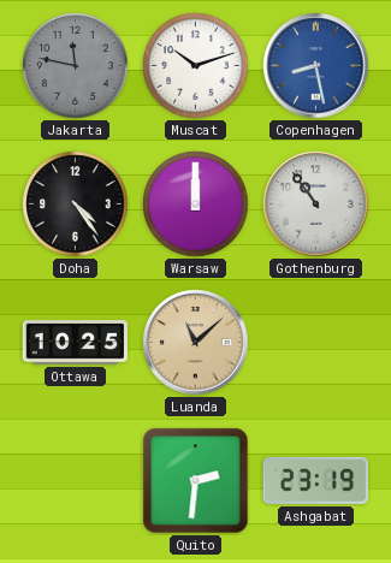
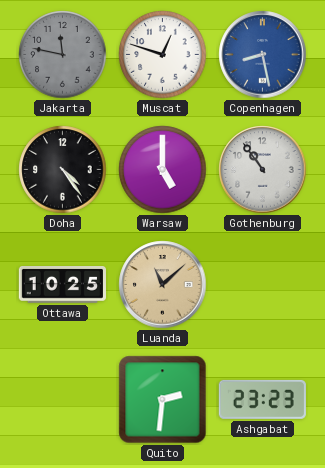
Muscat: 10:12 -> 12:48 (163, 55)
Warsaw: 12:00 -> 5:00 (163, 170)
Ashgabat: 23:19 -> 23:23 (262, 399)
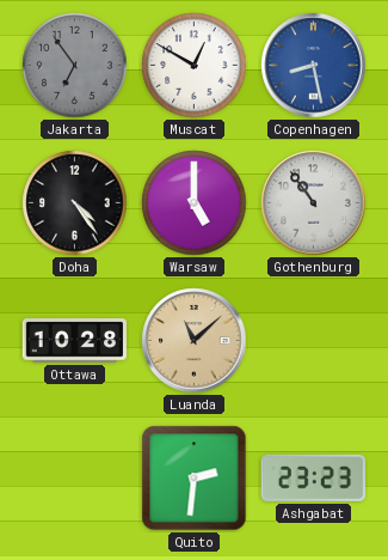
Jakarta: 11:47 -> 6:54 (75, 66)
Muscat: 12:48 -> 12:50 (195, 66)
Ottawa: 10:25 -> 10:28 (74, 341)
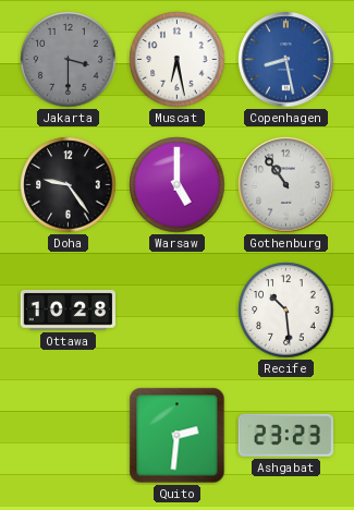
Jakarta: 6:54 -> 3:30 (69, 60)
Muscat: 12:50 -> 6:28 (178, 60)
Doha: 4:24 -> 9:24 (69, 185)
Luanda: 11:08 -> none (195, 341)
Recife: none -> 10:29 (286, 311)
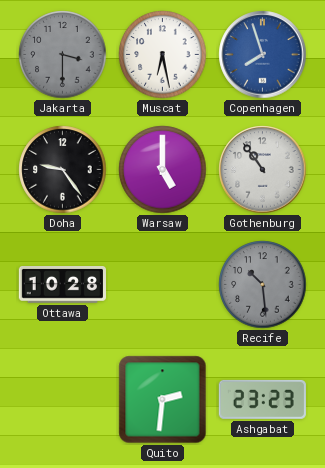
Copenhagen: 8:28 -> 7:57 (263, 55)
Recife dial: white -> grey (263, 285)
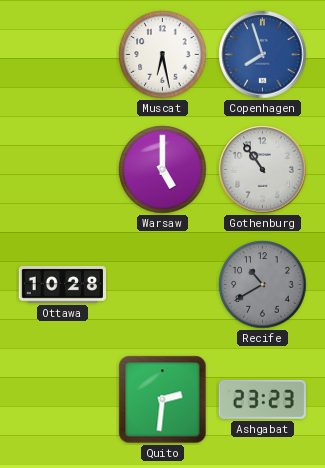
Jakarta: 3:30 -> none (63, 55)
Doha: 9:24 -> none (63, 170)
Recife: 10:29 -> 10:40 (263, 285)
